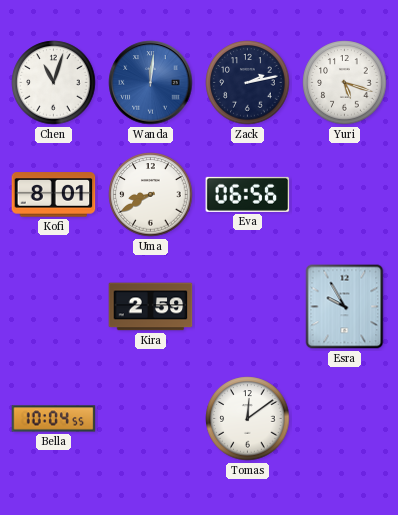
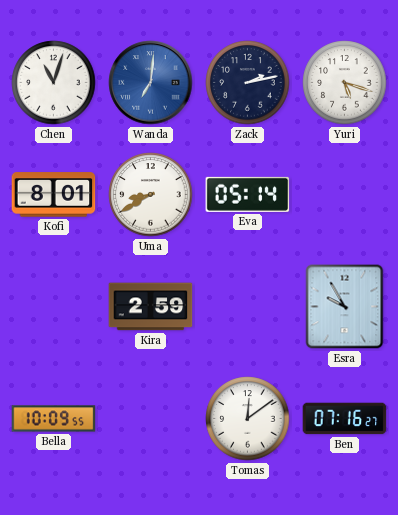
Wanda: 12:01 -> 7:01 (151, 83)
Eva: 06:56 -> 05:14 (248, 194)
Bella: 10:04 -> 10:09 (54, 419)
Ben: none -> 07:16 (345, 419)
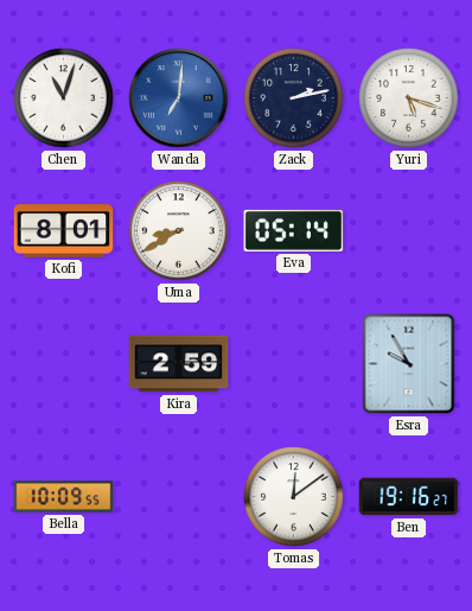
Ben: 07:16 -> 19:16 (409, 497)
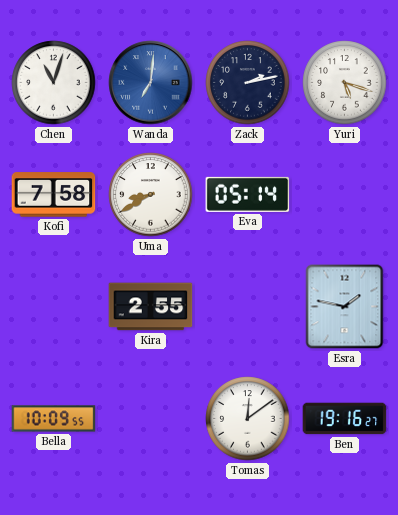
Kofi: 8:01 -> 7:58 (54, 195)
Kira: 2:59 -> 2:55 (151, 307)
Esra: 9:55 -> 1:47 (345, 307)
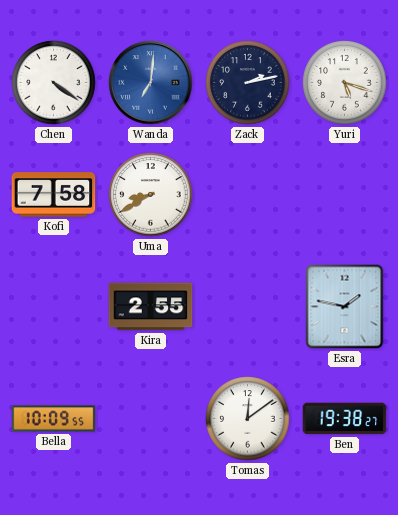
Chen: 11:03 -> 4:21 (54, 83)
Eva: 05:14 -> none (248, 194)
Ben: 19:16 -> 19:38 (345, 419)
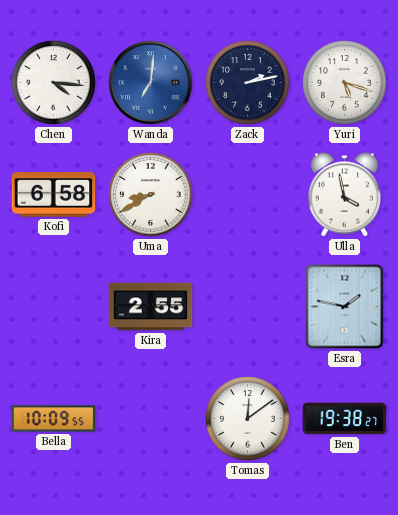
Chen: 4:21 -> 4:16 (54, 83)
Kofi: 7:58 -> 6:58 (54, 195)
Ulla: none -> 3:58 (344, 195)
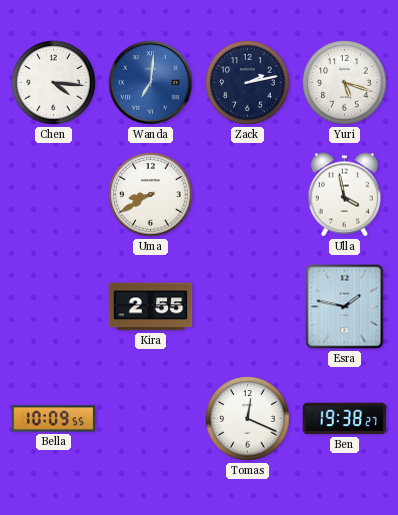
Kofi: 6:58 -> none (54, 195)
Tomas: 12:09 -> 12:19 (248, 419)
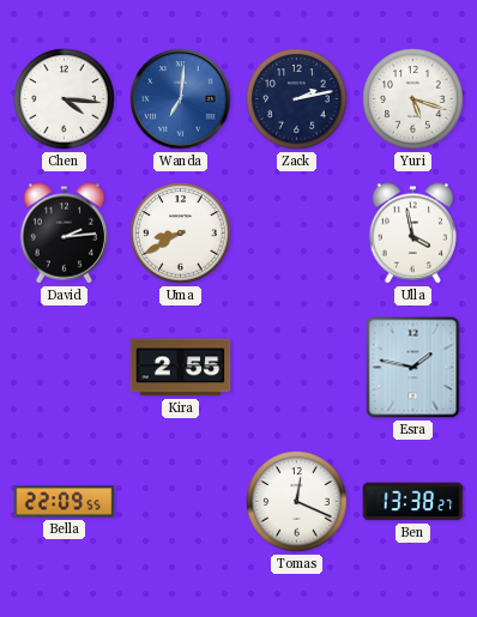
David: none -> 2:14 (64, 234)
Bella: 10:09 -> 22:09 (65, 502)
Ben: 19:38 -> 13:38 (413, 502)
